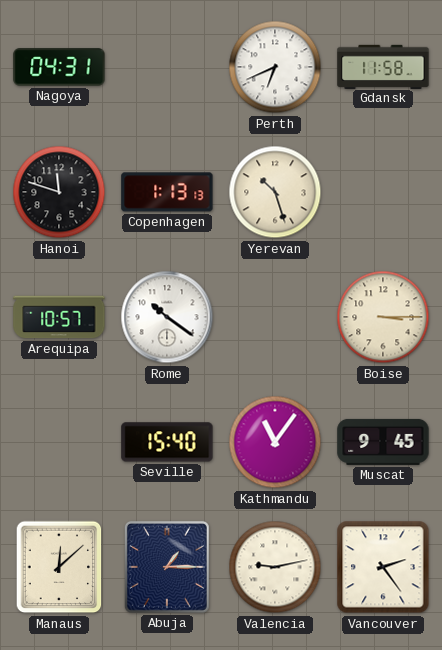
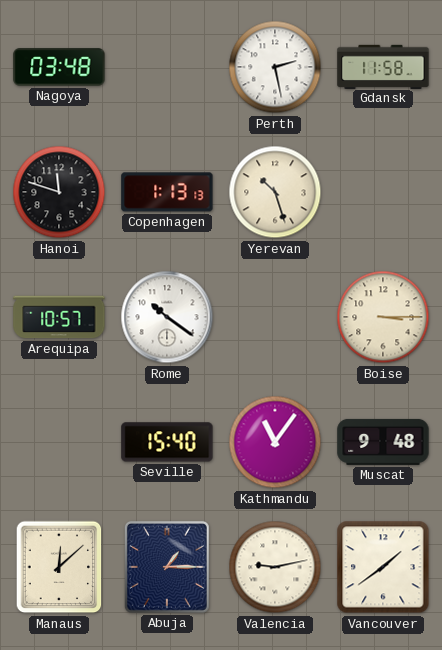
Nagoya: 04:31 -> 03:48 (59, 67)
Perth: 6:41 -> 2:28 (275, 67)
Muscat: 9:45 -> 9:48 (383, 442)
Vancouver: 2:24 -> 1:39 (383, 567)
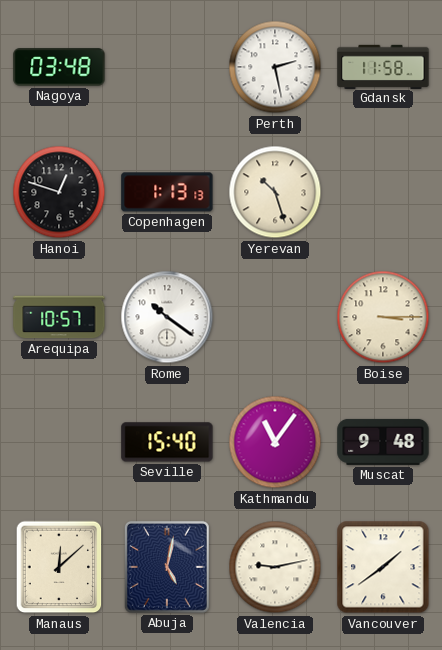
Hanoi: 11:48 -> 12:48 (59, 192)
Abuja: 1:15 -> 5:02 (167, 567)
